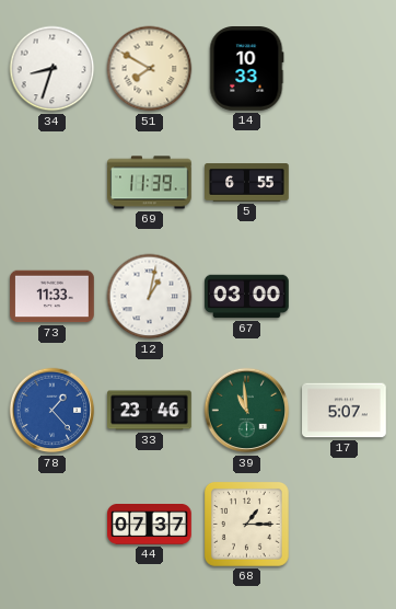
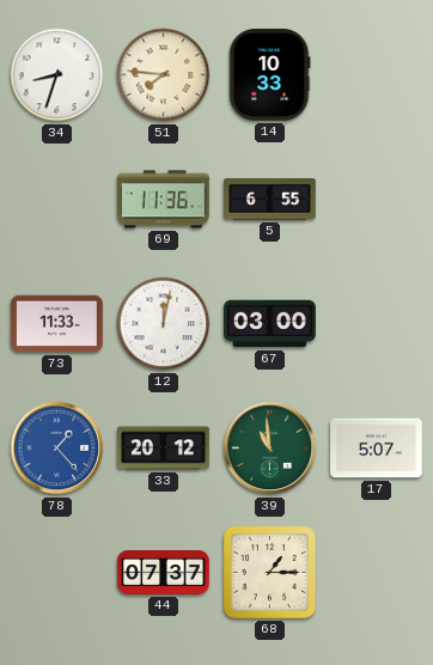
51: 7:50 -> 7:46 (164, 75)
69: 11:39 -> 11:36 (164, 200)
12: 1:02 -> 12:02 (164, 324)
33: 23:46 -> 20:12 (164, 449)
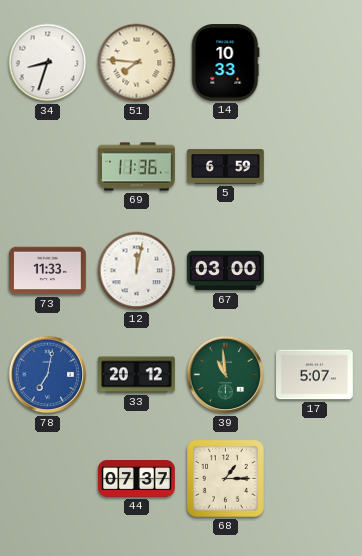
5: 6:55 -> 6:59 (226, 167)
78: 1:23 -> 7:02 (48, 375)
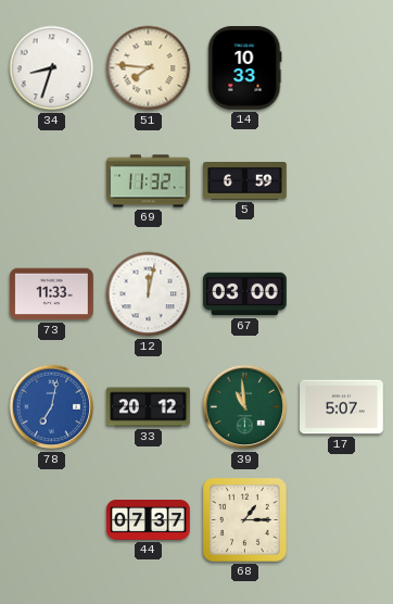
69: 11:36 -> 11:32 (149, 181)
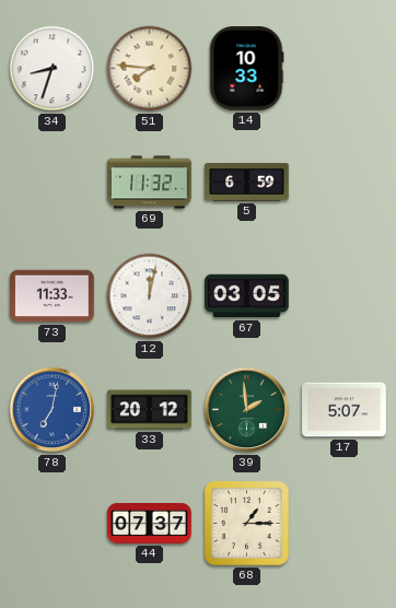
67: 03:00 -> 03:05 (247, 296)
39: 10:59 -> 1:59 (247, 410)
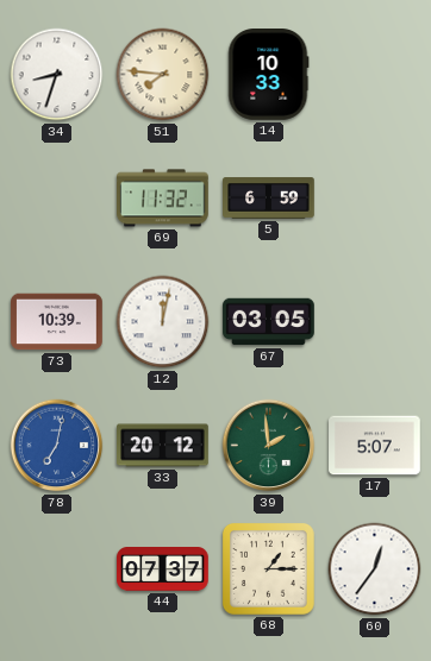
73: 11:33 -> 10:39 (57, 322)
60: none -> 12:36 (375, 569)
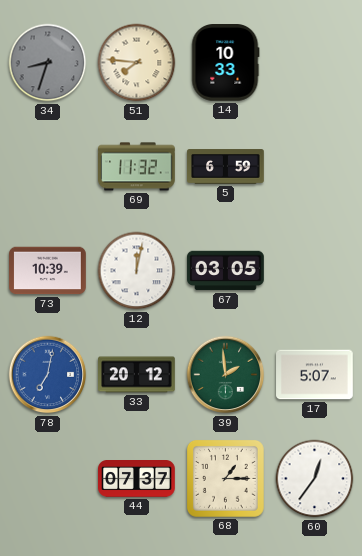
34 dial: white -> grey (48, 63)
